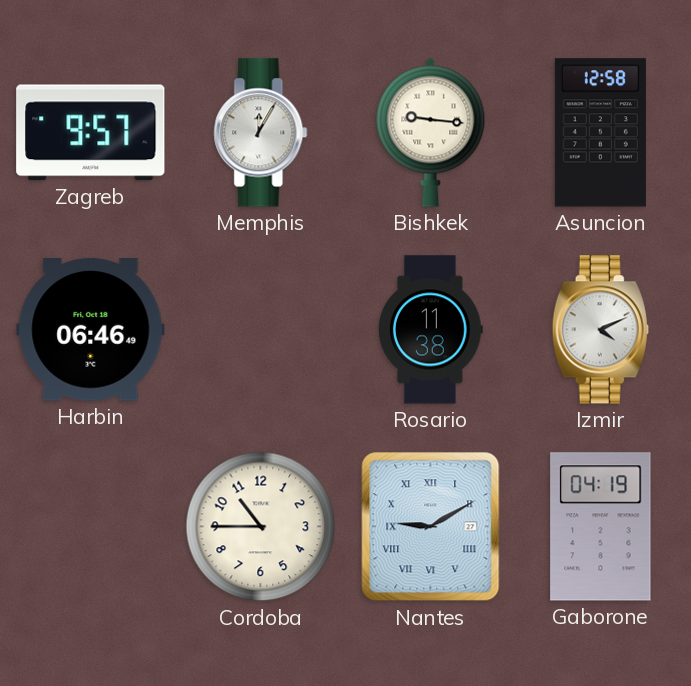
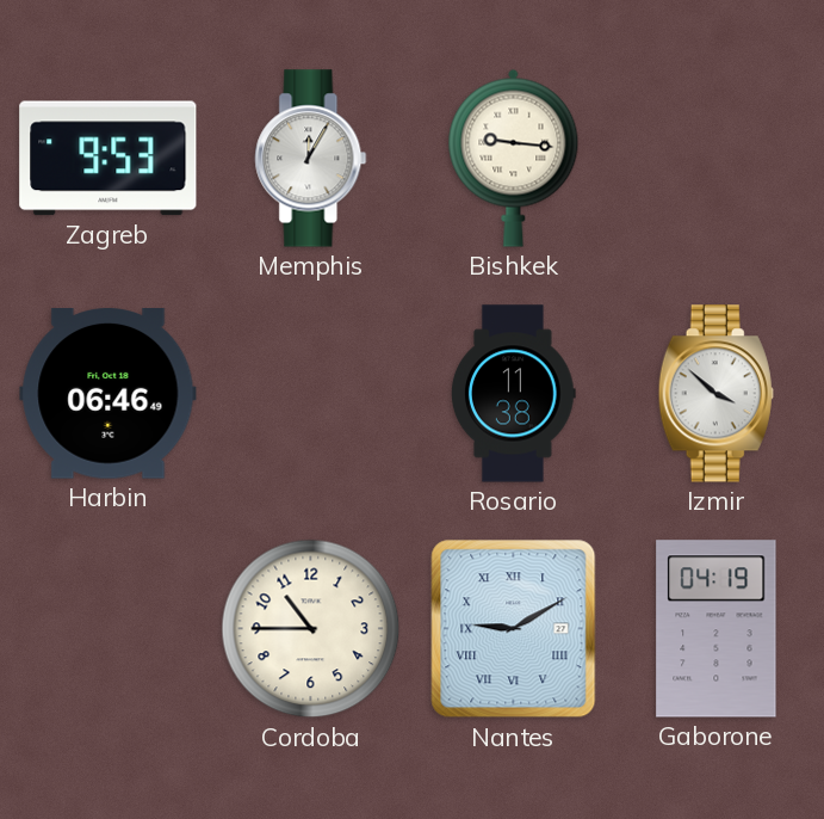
Zagreb: 9:57 -> 9:53 (109, 159)
Asuncion: 12:58 -> none (600, 133)
Izmir: 4:11 -> 3:52 (715, 394)
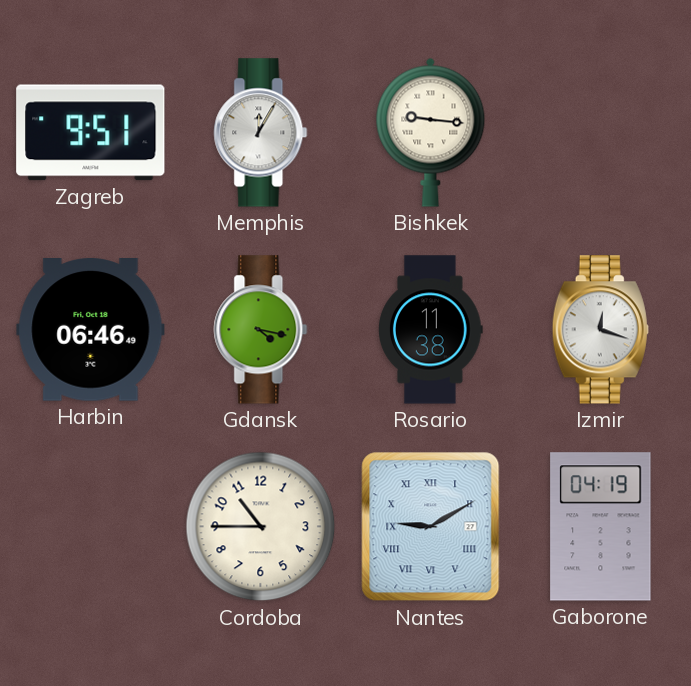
Zagreb: 9:53 -> 9:51 (91, 133)
Gdansk: none -> 4:17 (261, 330)
Izmir: 3:52 -> 12:18 (600, 330)
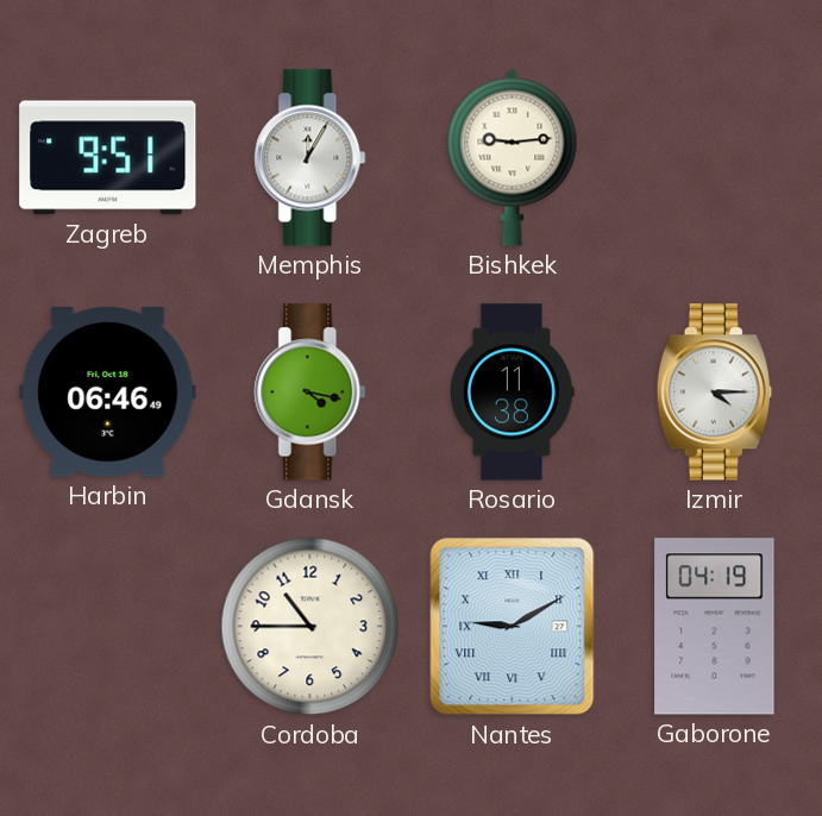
Bishkek: 9:16 -> 9:14 (513, 157)
Izmir: 12:18 -> 4:15 (714, 393)
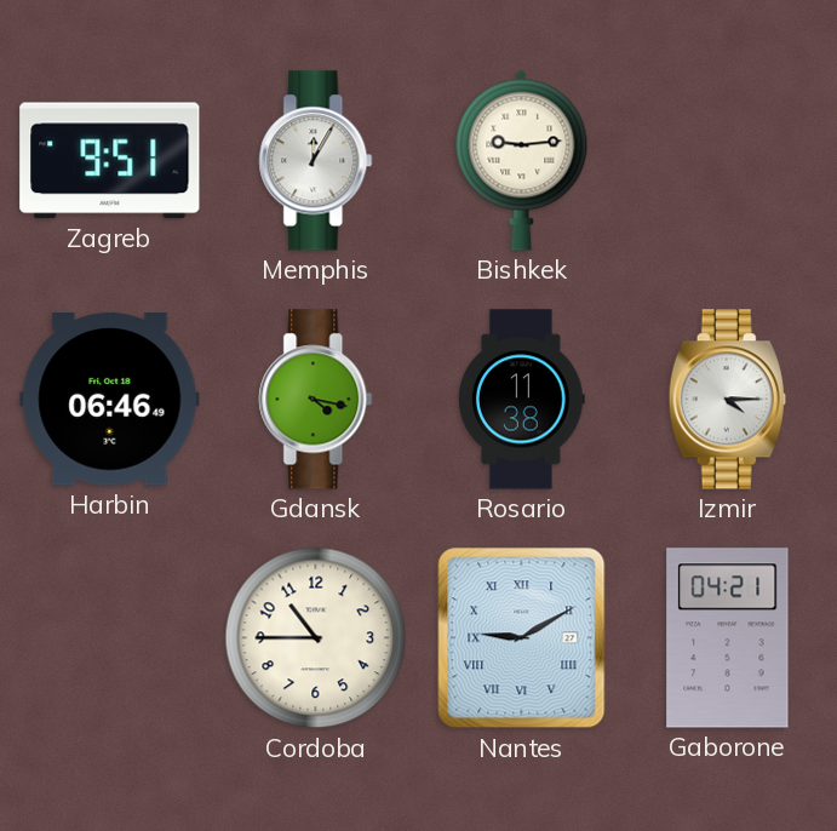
Gaborone: 04:19 -> 04:21 (728, 638)
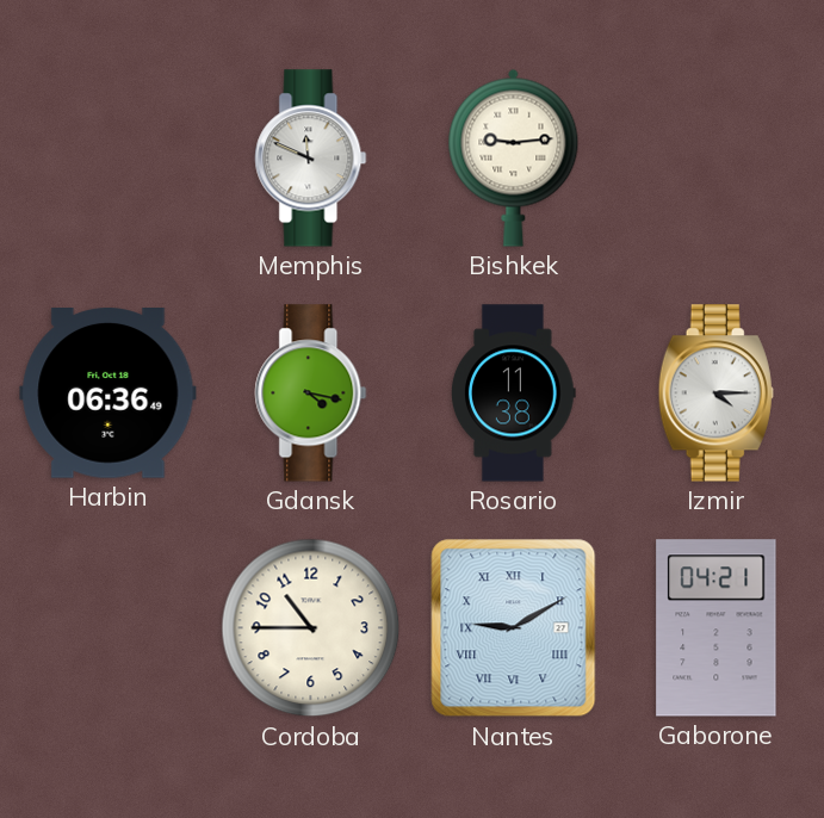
Zagreb: 9:51 -> none (110, 161)
Memphis: 12:05 -> 11:49 (311, 159)
Harbin: 06:46 -> 06:36 (109, 393)
